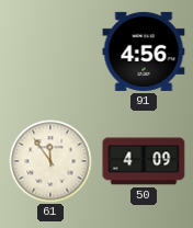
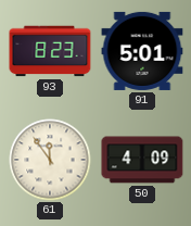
93: none -> 8:23 (50, 51)
91: 4:56 -> 5:01 (142, 51)
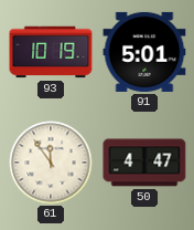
93: 8:23 -> 10:19 (51, 52)
50: 4:09 -> 4:47 (144, 163)
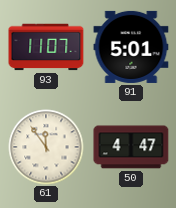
93: 10:19 -> 11:07 (46, 47)
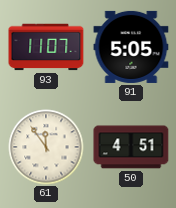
91: 5:01 -> 5:05 (131, 47)
50: 4:47 -> 4:51 (131, 147)
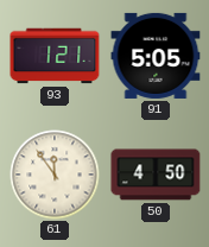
93: 11:07 -> 1:21 (55, 56)
50: 4:51 -> 4:50 (156, 175)
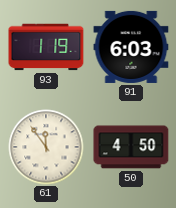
93: 1:21 -> 1:19 (46, 47)
91: 5:05 -> 6:03 (131, 47)
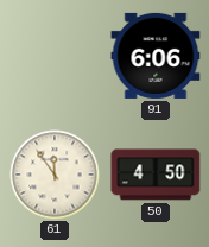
93: 1:19 -> none (46, 47)
91: 6:03 -> 6:06 (156, 56)
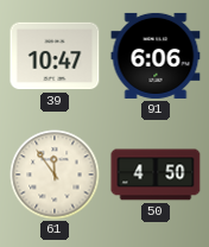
39: none -> 10:47 (55, 56)
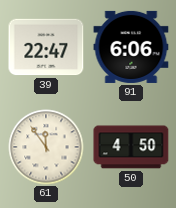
39: 10:47 -> 22:47 (46, 47)
